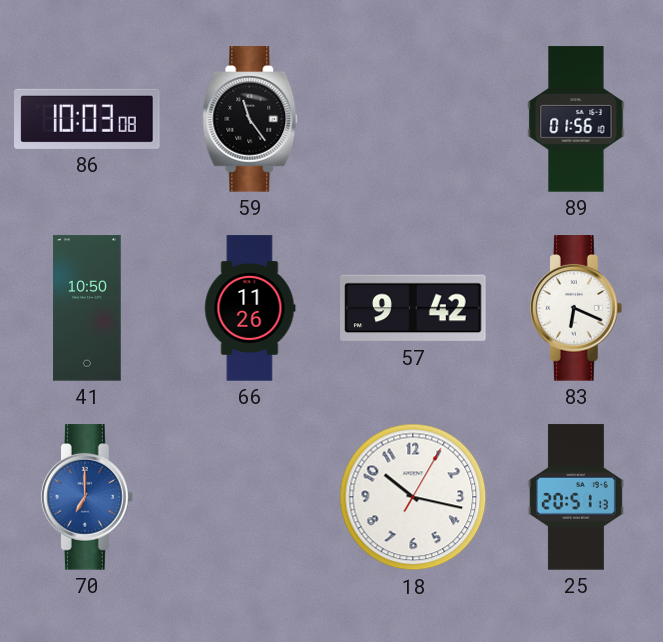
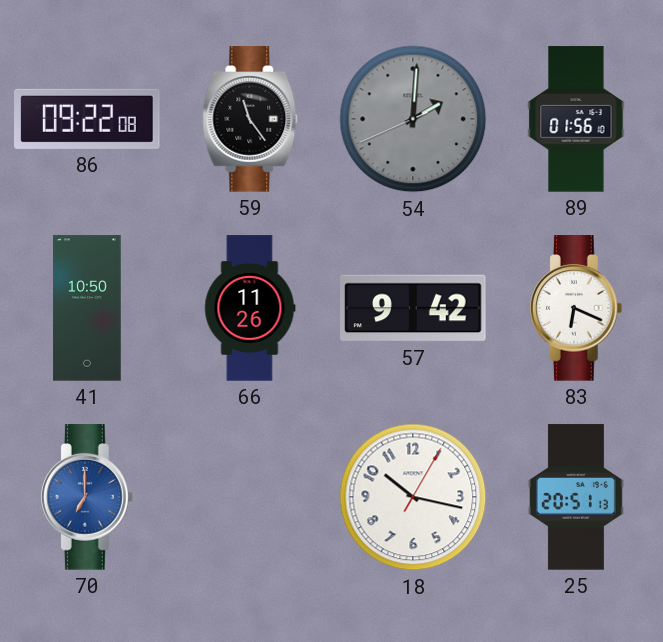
86: 10:03 -> 09:22 (87, 119)
54: none -> 2:00 (413, 119)
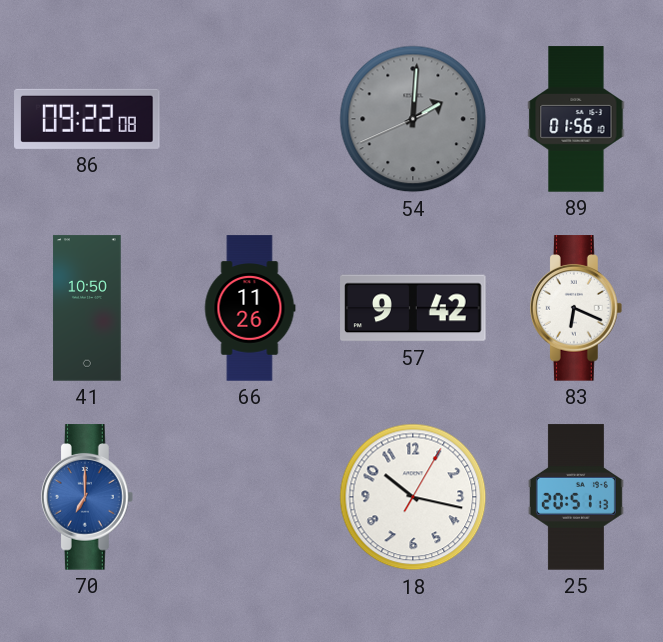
59: 11:24 -> none (250, 119)
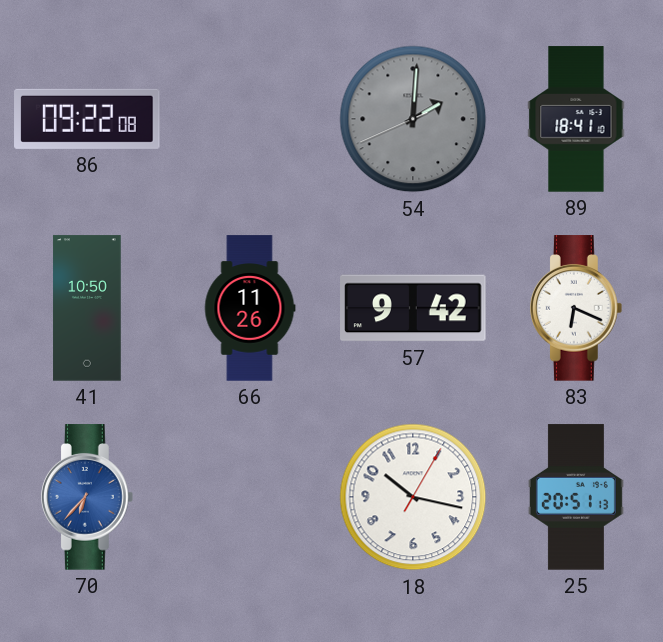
89: 01:56 -> 18:41 (576, 119)
70: 7:00 -> 6:37 (87, 497)
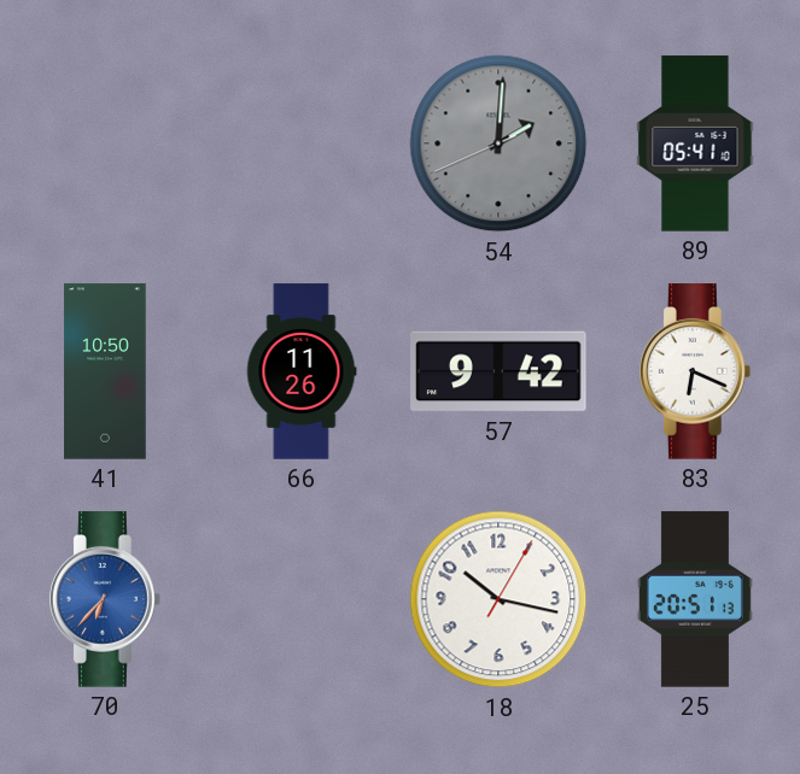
86: 09:22 -> none (87, 119)
89: 18:41 -> 05:41 (695, 143)
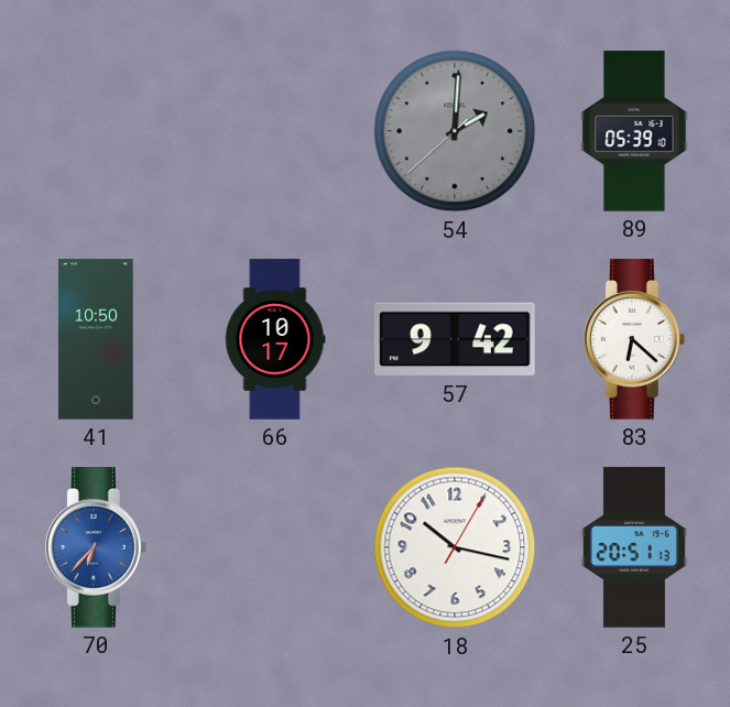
54: 2:00:41 -> 2:00:38 (455, 131)
89: 05:41 -> 05:39 (634, 131)
66: 11:26 -> 10:17 (275, 339)
83: 6:19 -> 6:22 (634, 339)
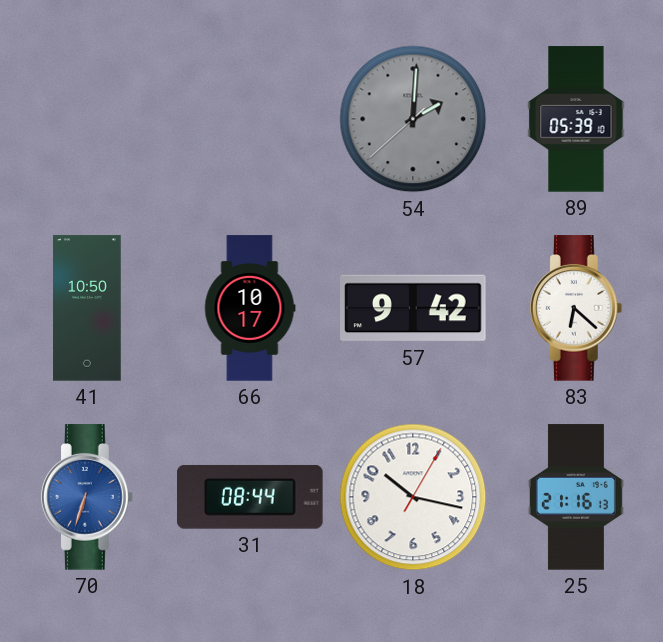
70: 6:37 -> 6:33 (87, 497)
31: none -> 08:44 (251, 497)
25: 20:51 -> 21:16 (576, 497)
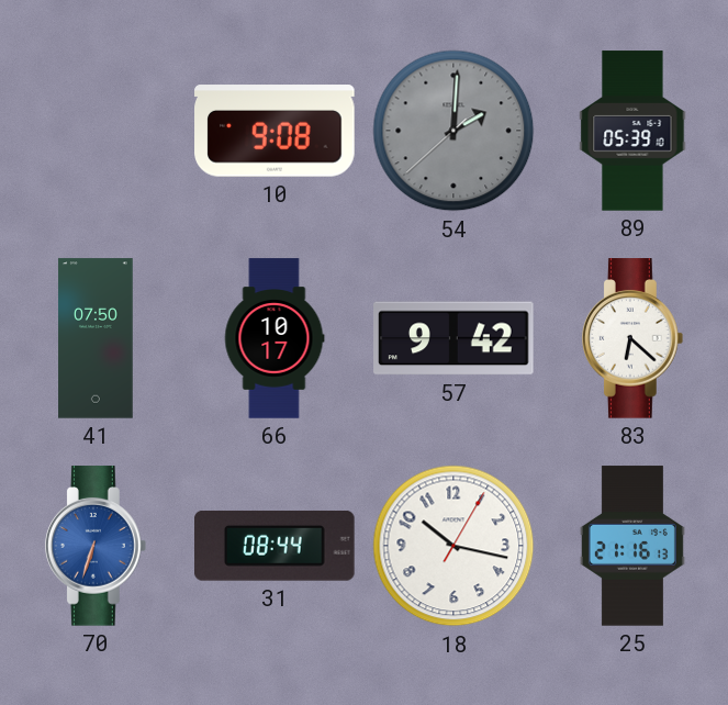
10: none -> 9:08 (275, 131)
41: 10:50 -> 07:50 (96, 338)
